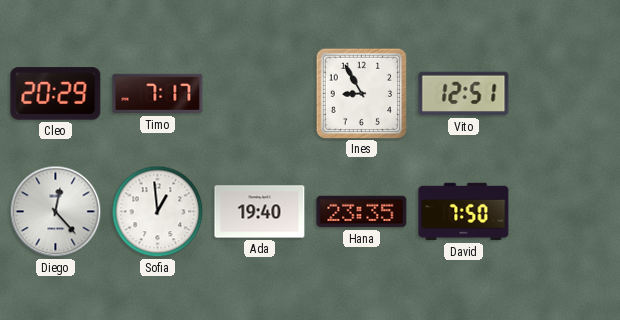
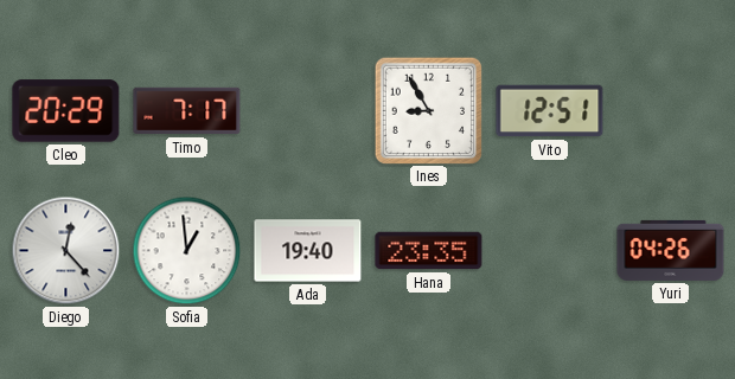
David: 7:50 -> none (464, 212)
Yuri: none -> 04:26 (671, 250)
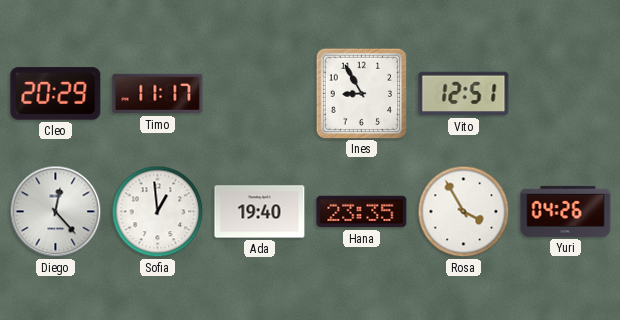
Timo: 7:17 -> 11:17 (158, 94)
Rosa: none -> 3:55 (464, 212)
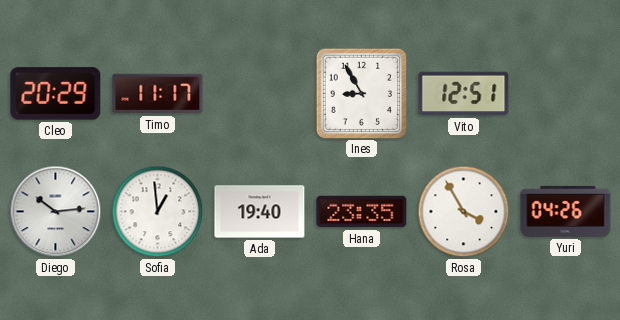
Diego: 12:23 -> 10:14 (56, 212)
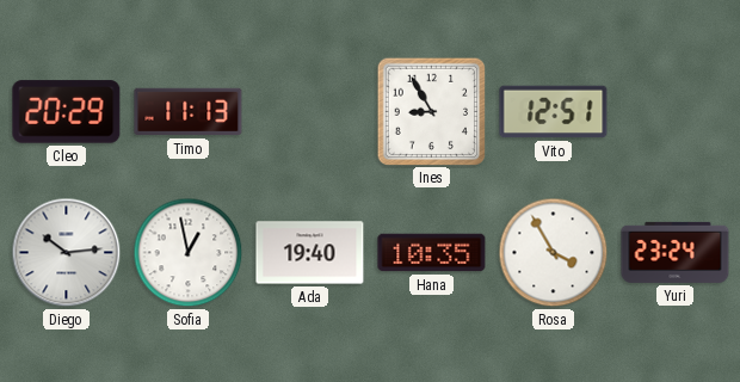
Timo: 11:17 -> 11:13 (189, 112)
Sofia: 12:59 -> 12:58 (189, 253)
Hana: 23:35 -> 10:35 (432, 253)
Yuri: 04:26 -> 23:24 (676, 252)
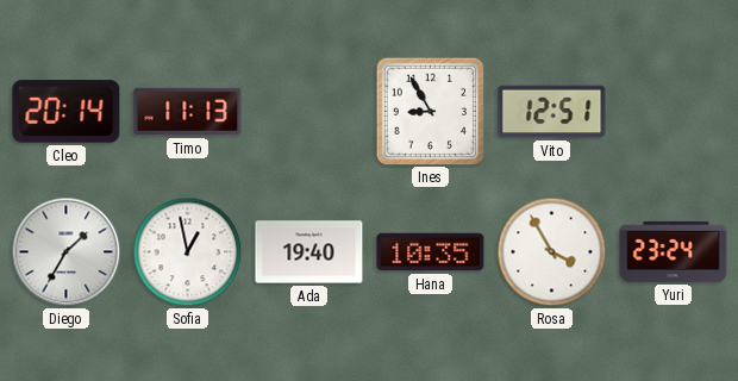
Cleo: 20:29 -> 20:14 (67, 112)
Diego: 10:14 -> 1:35 (67, 252)
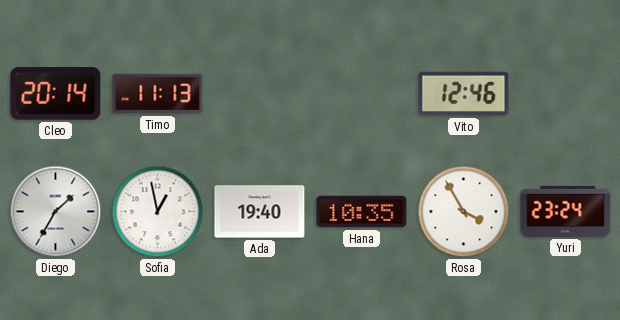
Ines: 8:55 -> none (430, 111)
Vito: 12:51 -> 12:46 (464, 94)
